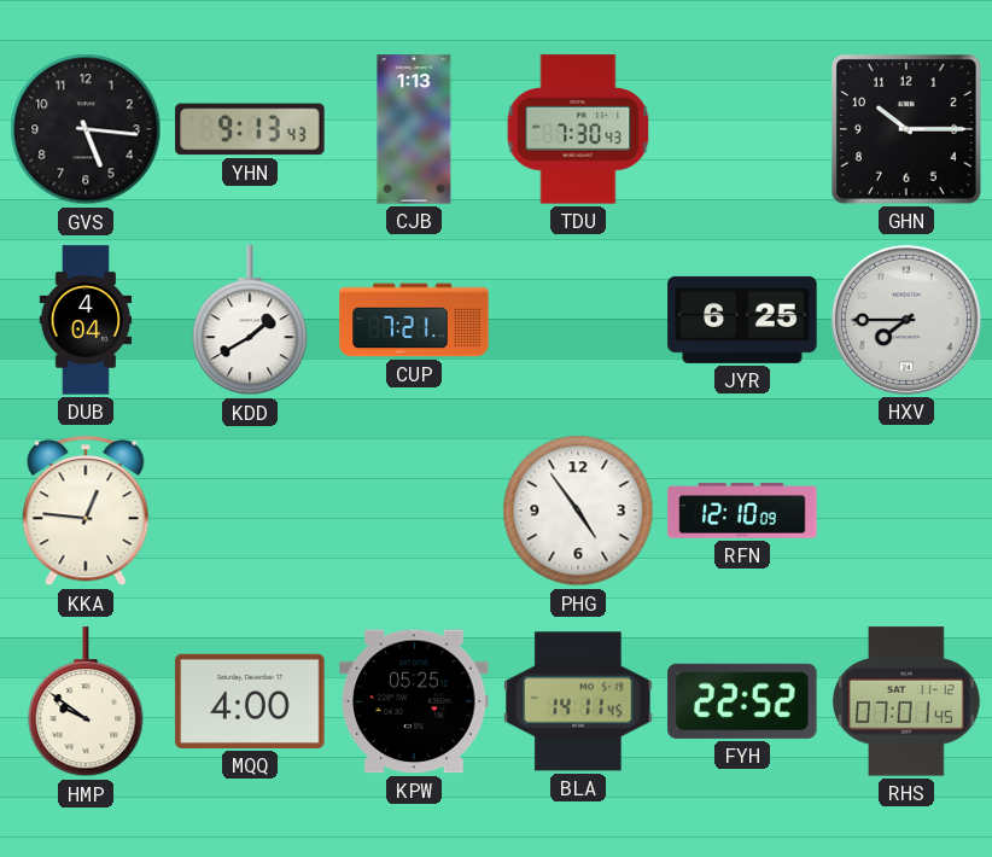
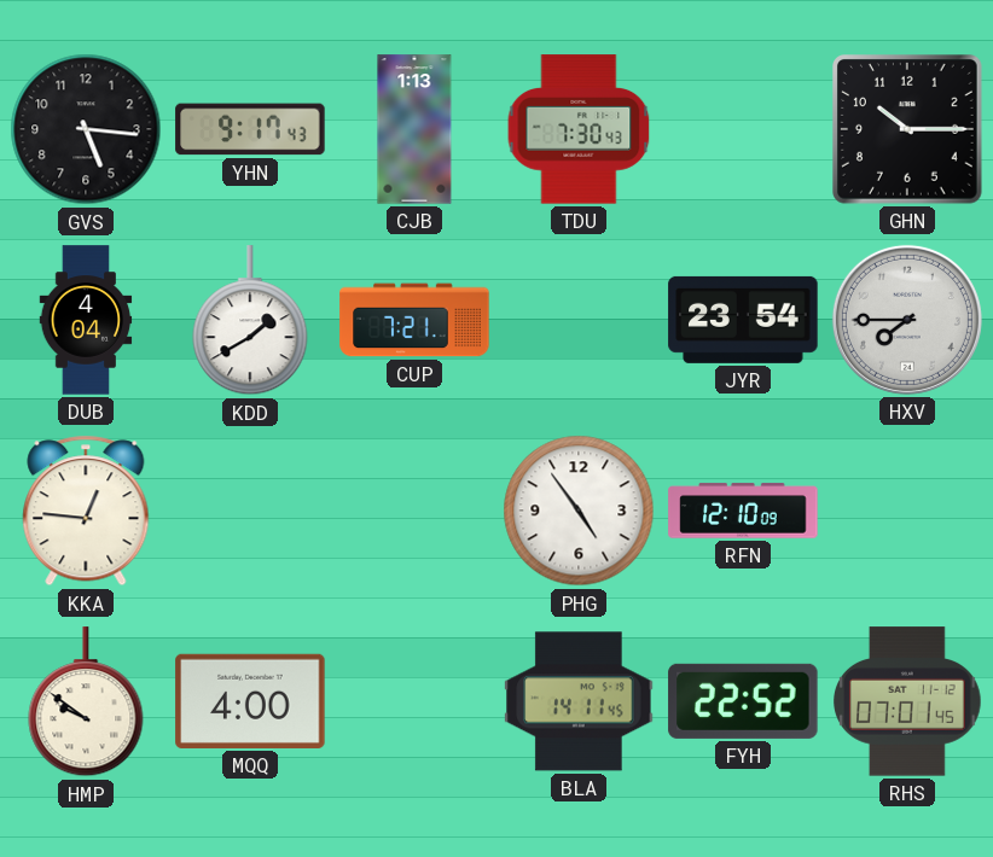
YHN: 9:13 -> 9:17 (250, 129)
JYR: 6:25 -> 23:54 (743, 320)
KPW: 05:25 -> none (414, 701)
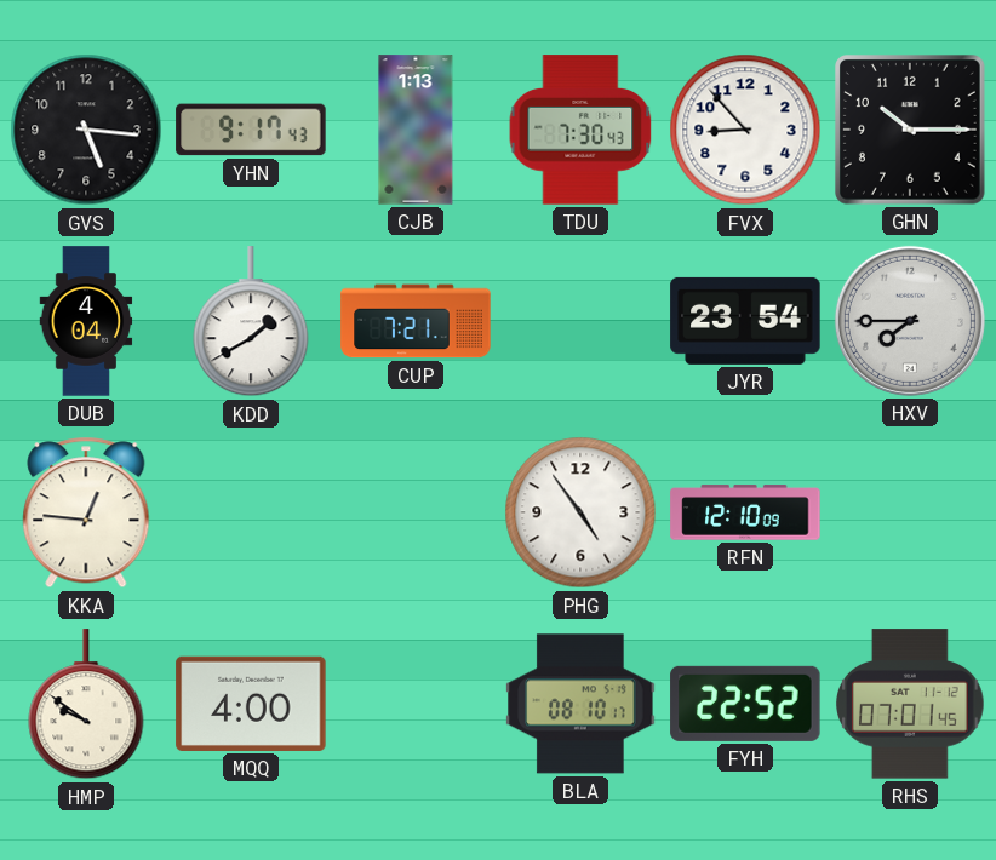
FVX: none -> 8:53 (745, 130)
BLA: 14:11 -> 08:10 (580, 704)
